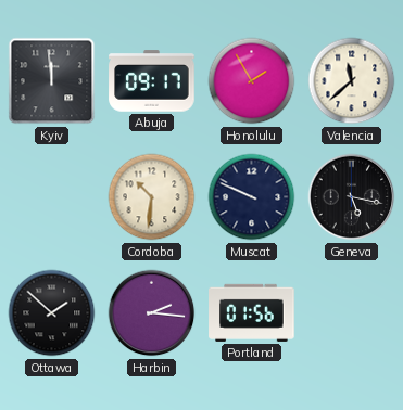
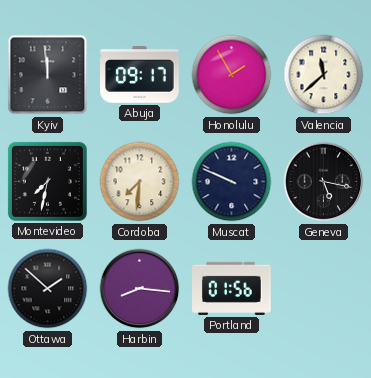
Montevideo: none -> 7:32 (47, 181)
Cordoba: 10:31 -> 7:31 (140, 182)
Harbin: 2:16 -> 8:16 (140, 289)
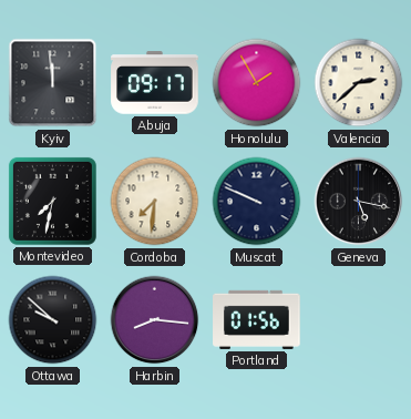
Valencia: 11:38 -> 2:38 (359, 83)
Ottawa: 1:52 -> 9:52 (53, 320)
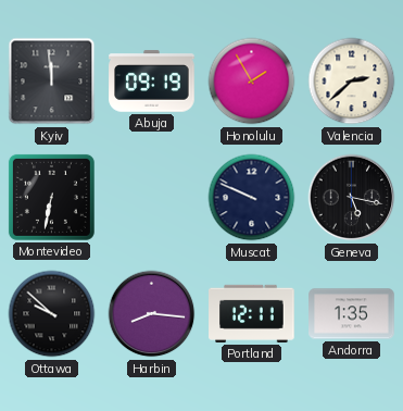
Abuja: 09:17 -> 09:19 (152, 82)
Montevideo: 7:32 -> 6:32 (51, 197)
Cordoba: 7:31 -> none (155, 202)
Portland: 01:56 -> 12:11 (252, 313)
Andorra: none -> 1:35 (352, 314)
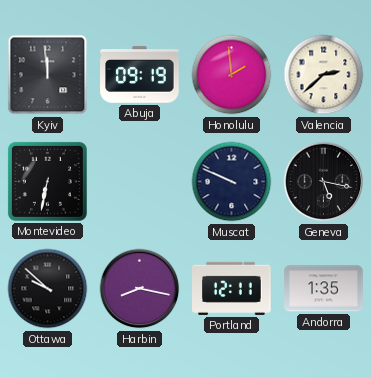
Honolulu: 1:55 -> 1:59 (232, 75)
Harbin: 8:16 -> 8:17 (140, 289)
